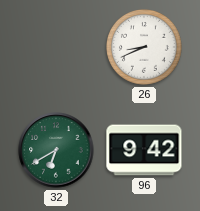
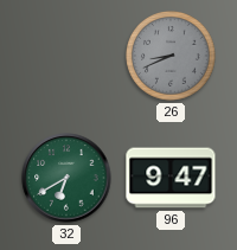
26 dial: white -> grey (172, 57)
96: 9:42 -> 9:47 (171, 178)
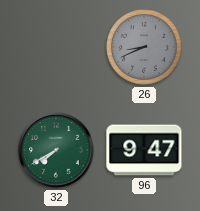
32: 6:40 -> 7:40 (56, 150)
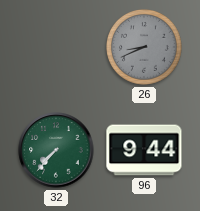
32: 7:40 -> 7:37 (56, 150)
96: 9:47 -> 9:44 (144, 150)
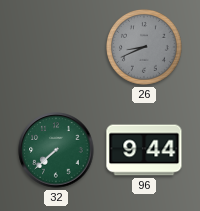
32: 7:37 -> 7:38 (56, 150)
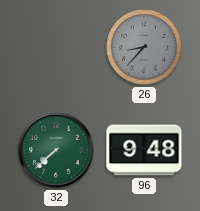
26: 8:41 -> 8:37 (145, 48)
96: 9:44 -> 9:48 (144, 150)
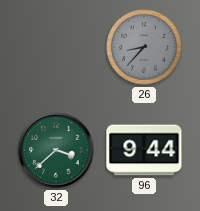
32: 7:38 -> 3:38 (56, 150)
96: 9:48 -> 9:44 (144, 150)
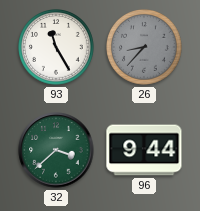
93: none -> 11:25 (57, 48)
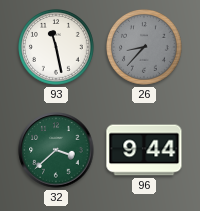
93: 11:25 -> 11:28 (57, 48)
